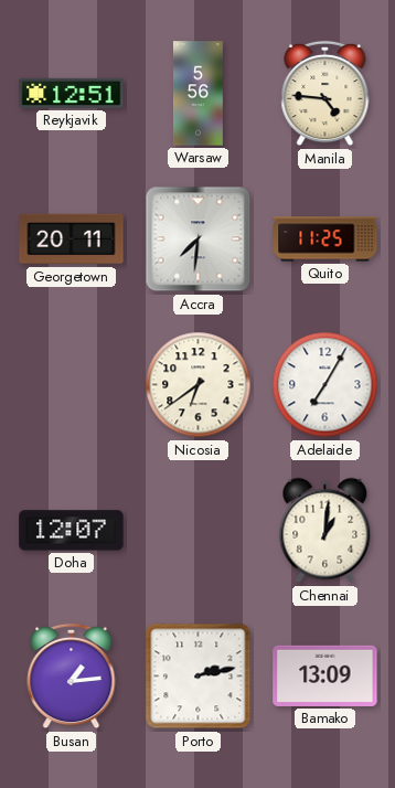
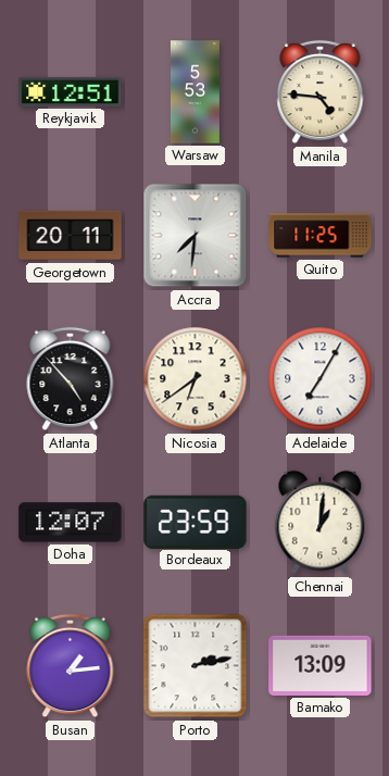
Warsaw: 5:56 -> 5:53 (195, 92)
Atlanta: none -> 4:53 (71, 379)
Bordeaux: none -> 23:59 (196, 522)
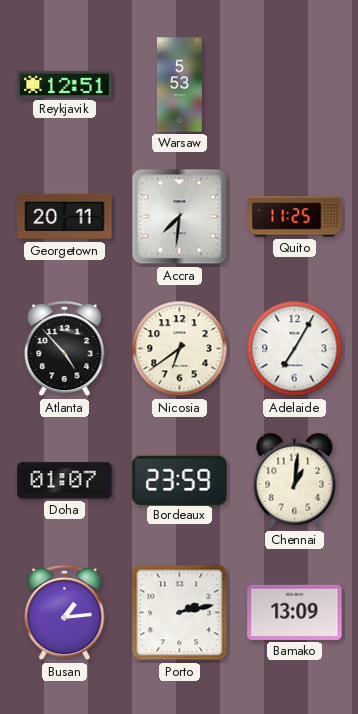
Manila: 4:46 -> none (321, 92)
Doha: 12:07 -> 01:07 (65, 481)
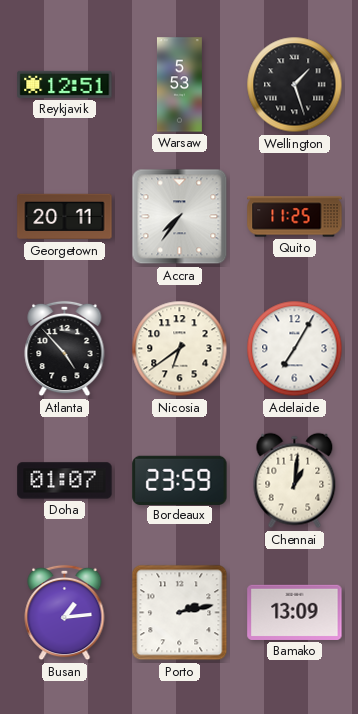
Wellington: none -> 1:27 (295, 85)
Accra: 7:31 -> 7:36 (180, 217)
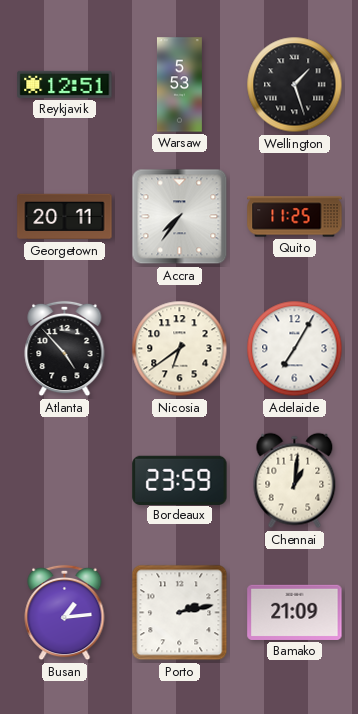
Doha: 01:07 -> none (65, 481)
Bamako: 13:09 -> 21:09 (295, 612)
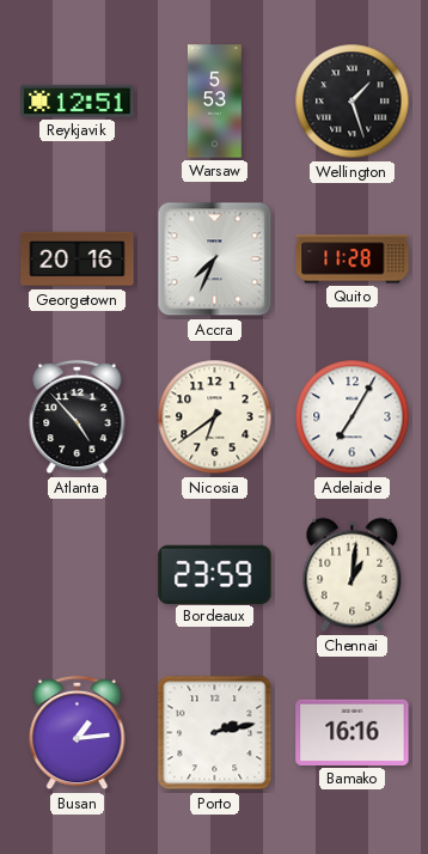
Georgetown: 20:11 -> 20:16 (78, 260)
Accra: 7:36 -> 7:34 (215, 260)
Quito: 11:25 -> 11:28 (353, 260)
Bamako: 21:09 -> 16:16 (353, 732)
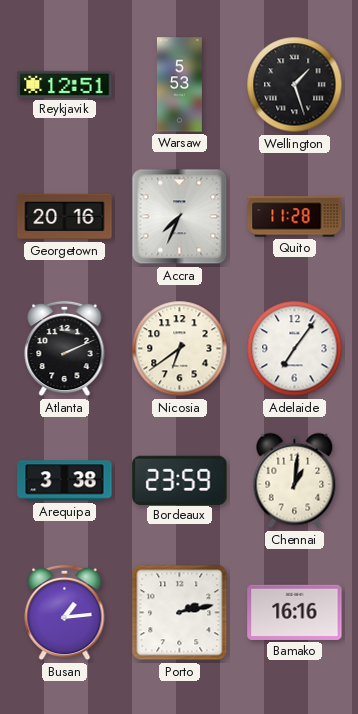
Atlanta: 4:53 -> 2:11 (65, 349)
Adelaide: 7:05 -> 7:06 (295, 349)
Arequipa: none -> 3:38 (65, 481)
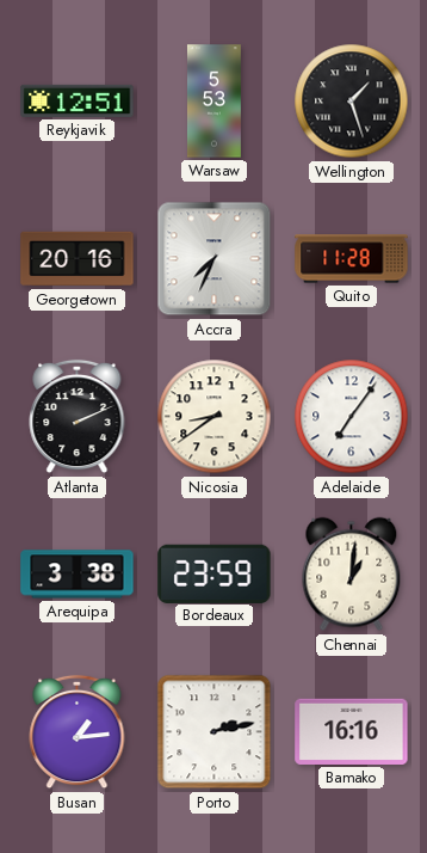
Nicosia: 6:39 -> 8:39 (215, 417)
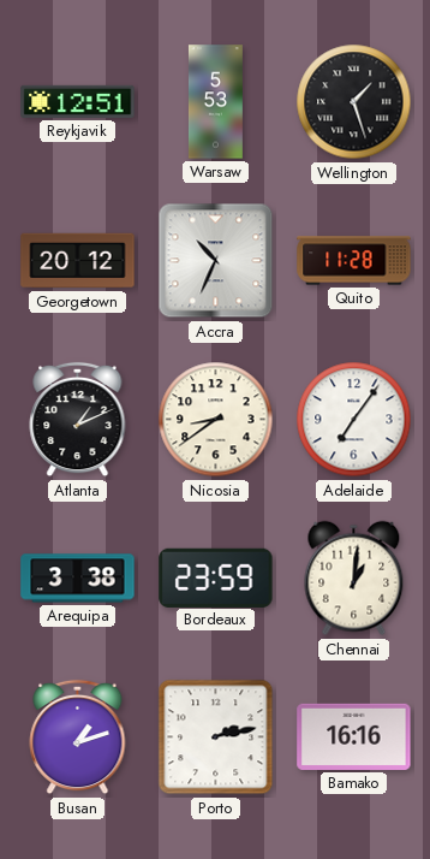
Georgetown: 20:16 -> 20:12 (78, 261)
Accra: 7:34 -> 10:34 (216, 261)
Atlanta: 2:11 -> 1:11 (78, 420)
Busan: 1:14 -> 1:12 (78, 737)
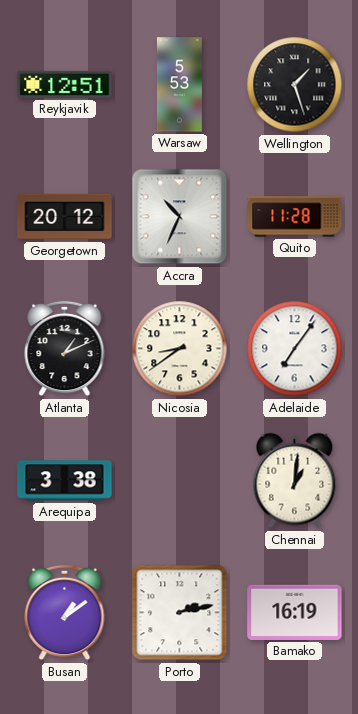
Bordeaux: 23:59 -> none (216, 577)
Busan: 1:12 -> 1:09 (65, 613)
Bamako: 16:16 -> 16:19 (295, 612)
